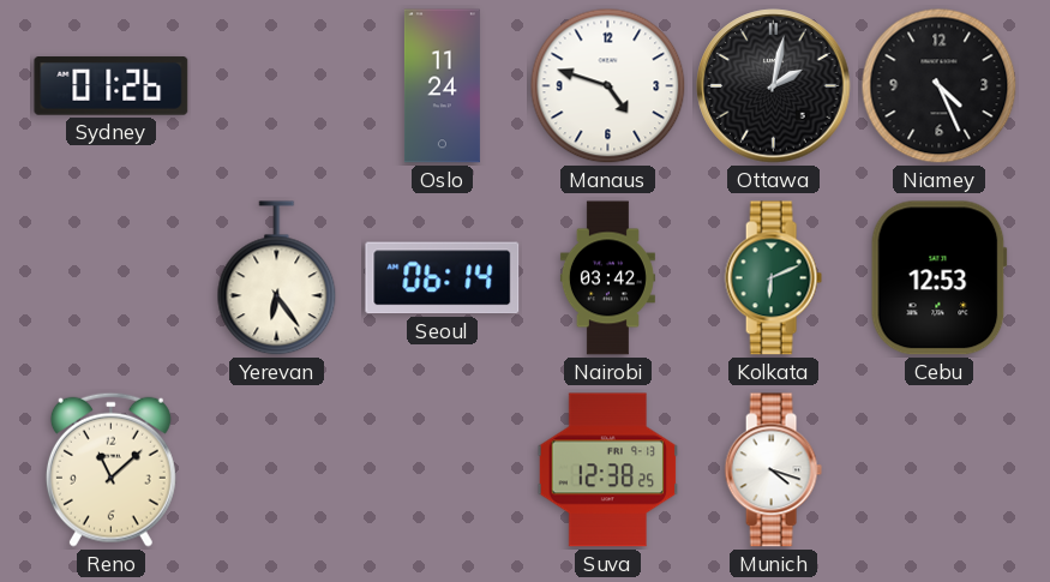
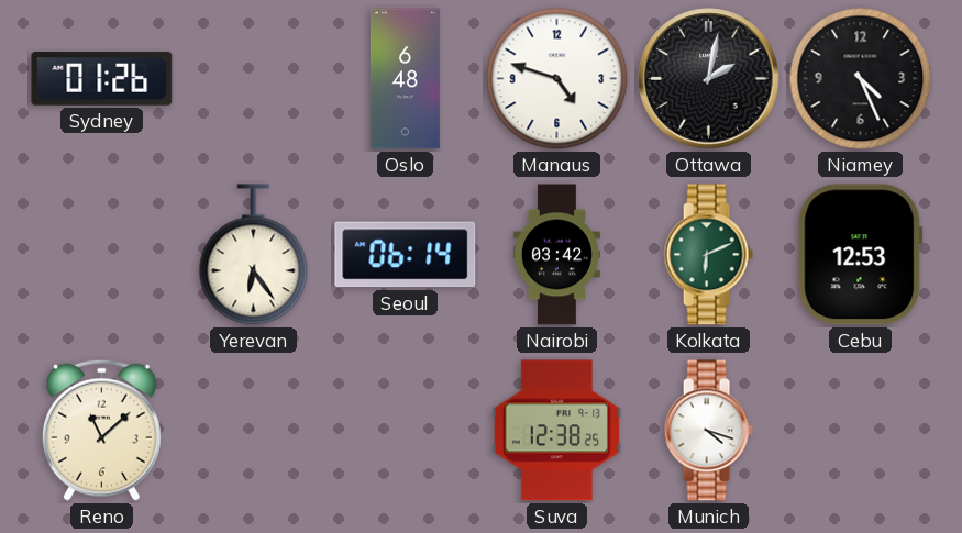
Oslo: 11:24 -> 6:48 (405, 79)
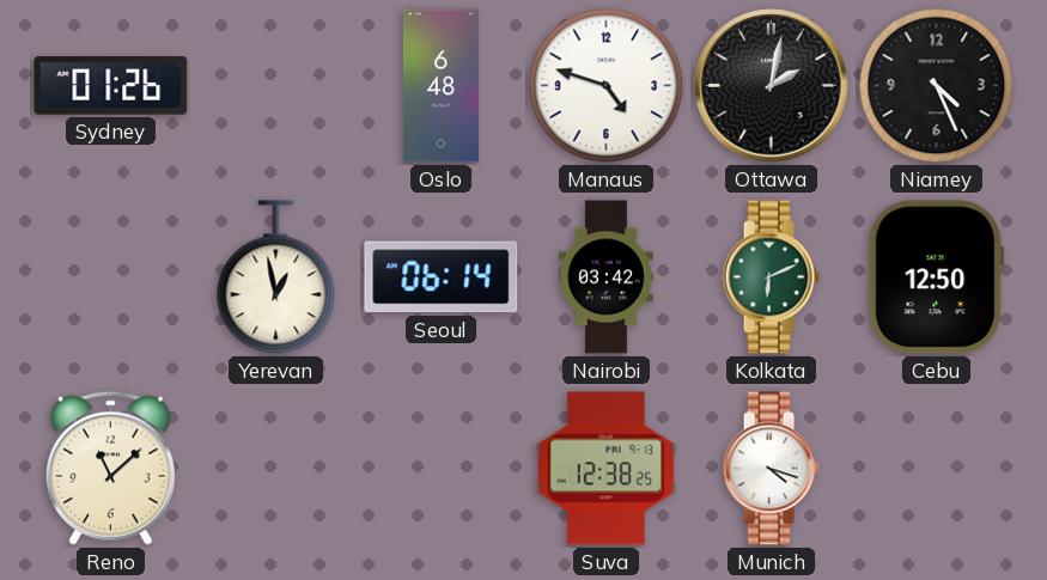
Yerevan: 6:24 -> 12:58 (276, 277)
Cebu: 12:53 -> 12:50 (936, 277)
